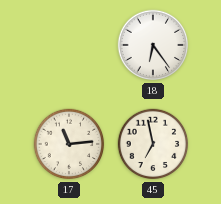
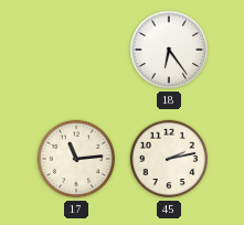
45: 6:58 -> 2:13 (169, 159)
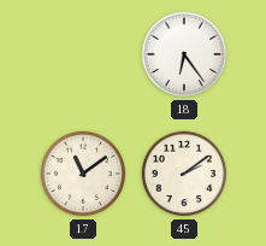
17: 11:14 -> 11:09 (83, 174)
45: 2:13 -> 2:09 (184, 174)
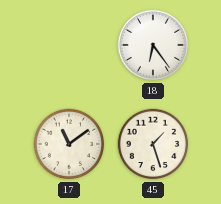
45: 2:09 -> 1:27 (153, 144)
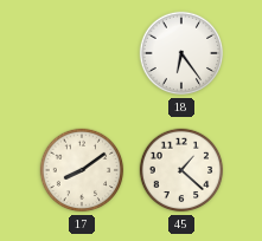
17: 11:09 -> 8:09 (82, 170)
45: 1:27 -> 1:22 (181, 170)
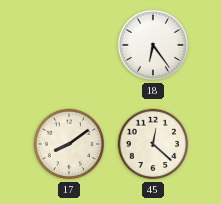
45: 1:22 -> 12:22 (153, 144)
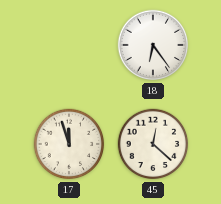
17: 8:09 -> 11:57 (69, 144)
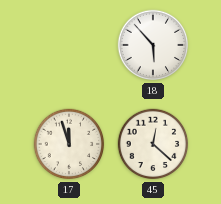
18: 6:24 -> 5:53 (153, 45)
